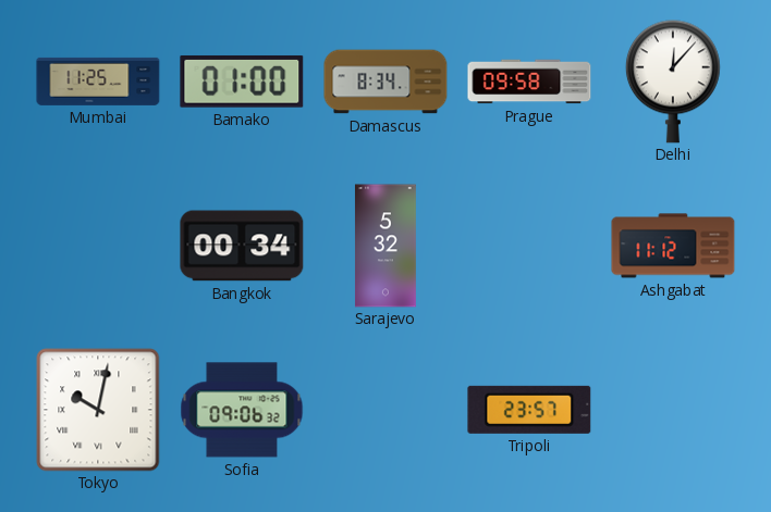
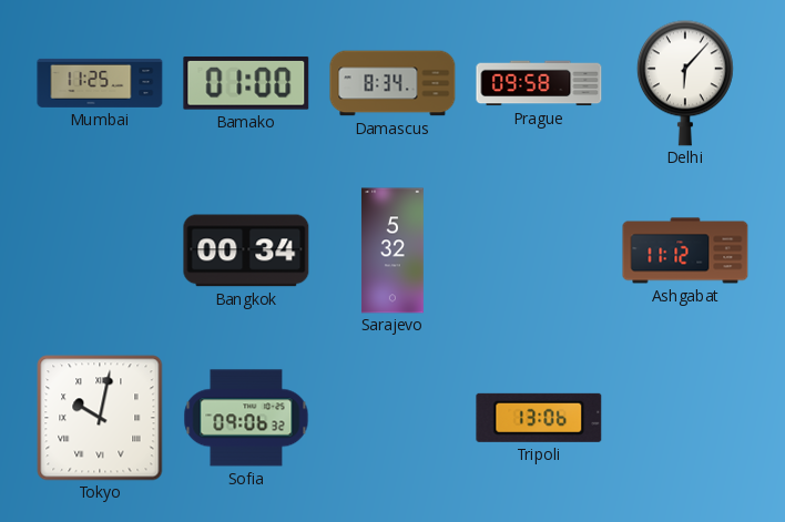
Delhi: 12:07 -> 6:07 (685, 83)
Tripoli: 23:57 -> 13:06 (539, 418)
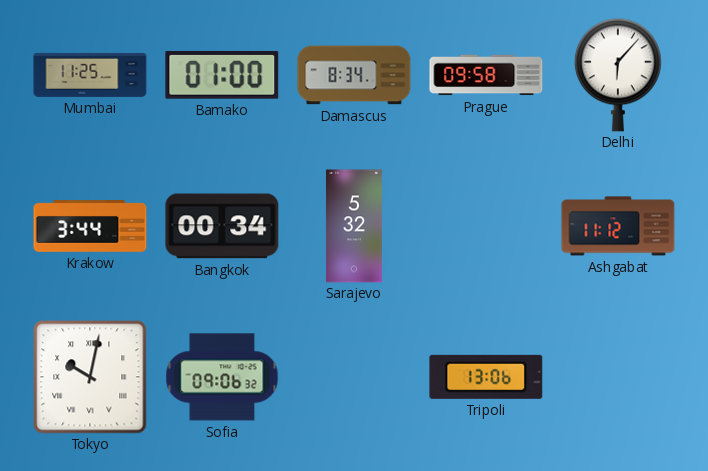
Krakow: none -> 3:44 (90, 226)
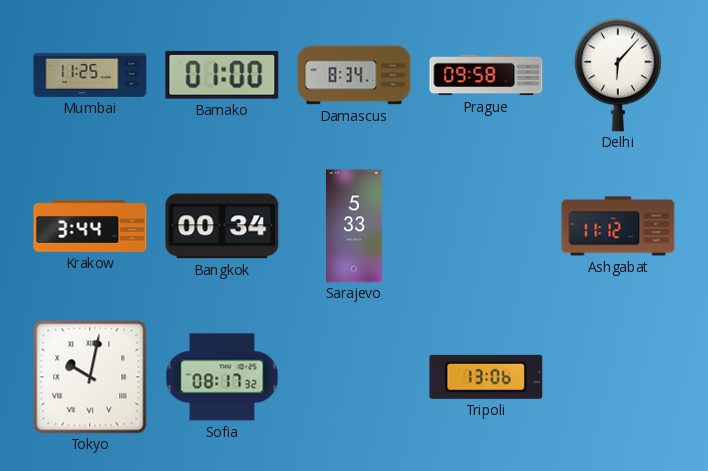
Sarajevo: 5:32 -> 5:33 (354, 226)
Sofia: 09:06 -> 08:17 (222, 377)
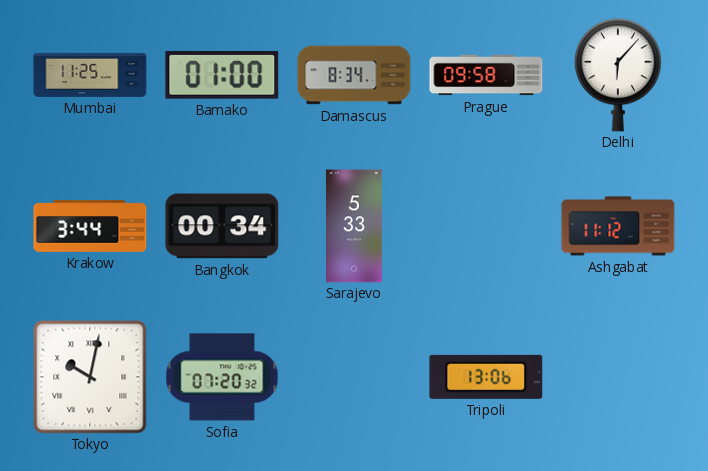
Sofia: 08:17 -> 07:20 (222, 377)
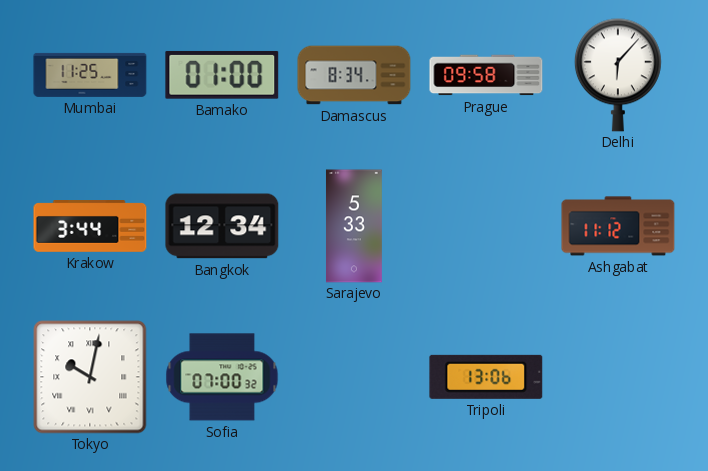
Bangkok: 00:34 -> 12:34 (222, 226)
Sofia: 07:20 -> 07:00 (222, 377)
